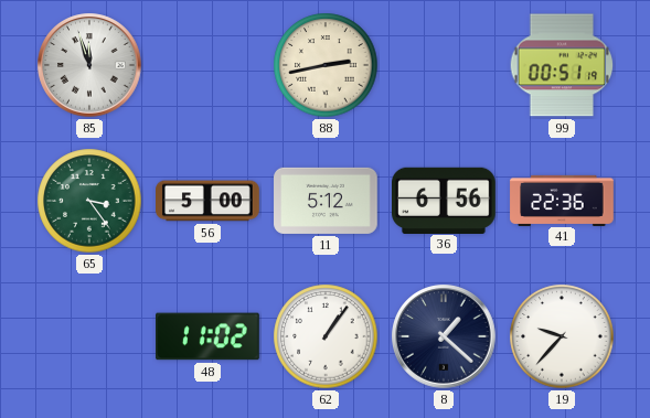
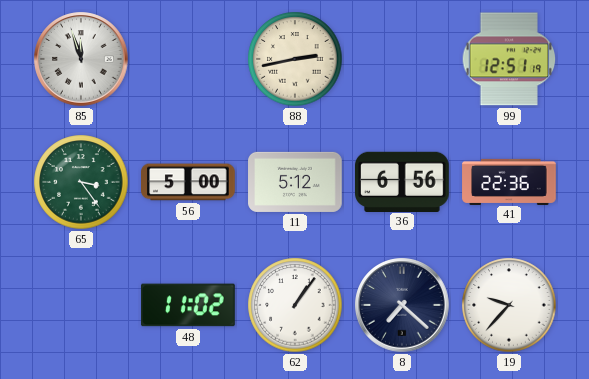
99: 00:51 -> 12:51 (509, 59)
8: 1:22 -> 7:22 (402, 305)
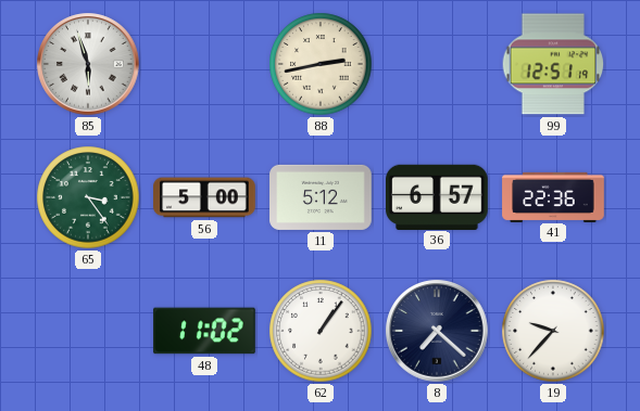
85: 11:57 -> 5:57 (88, 64)
36: 6:56 -> 6:57 (438, 196)
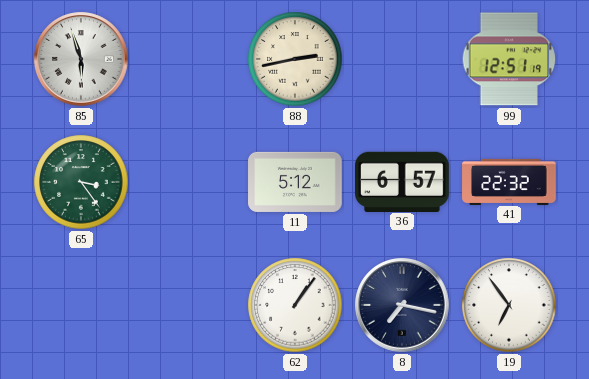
56: 5:00 -> none (204, 197)
41: 22:36 -> 22:32 (509, 181)
48: 11:02 -> none (205, 331)
8: 7:22 -> 7:17 (402, 305)
19: 9:37 -> 6:54 (509, 305)
